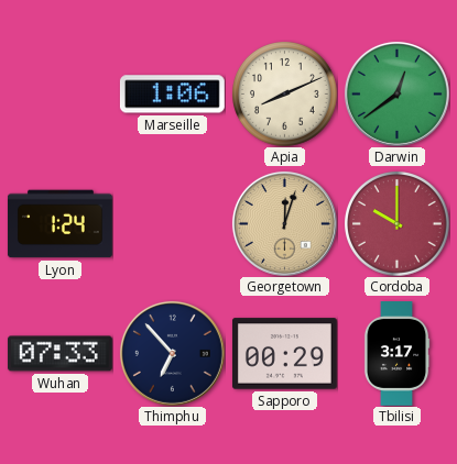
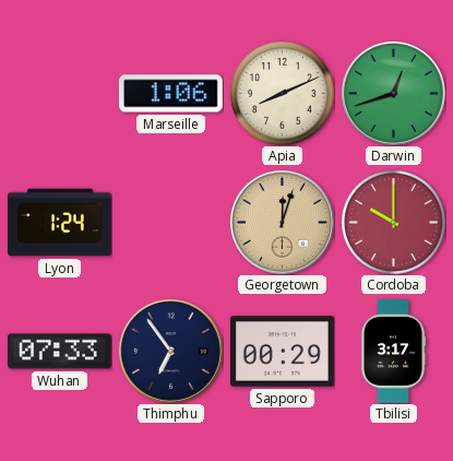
Darwin: 12:39 -> 12:42 (393, 93)
Thimphu: 6:53 -> 6:54 (170, 351)
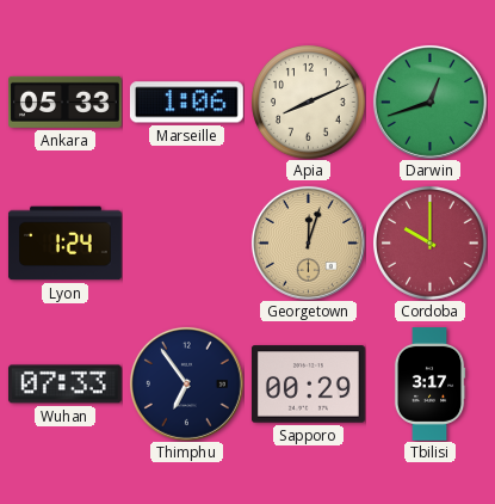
Ankara: none -> 05:33 (64, 102)
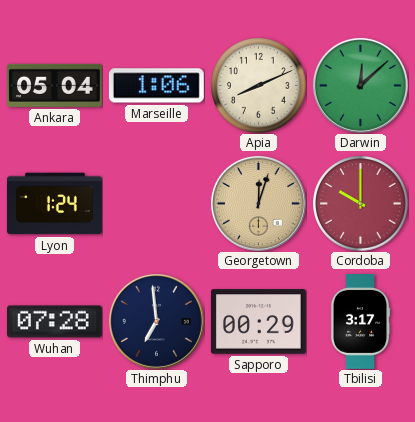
Ankara: 05:33 -> 05:04 (54, 85)
Darwin: 12:42 -> 12:08 (360, 85)
Wuhan: 07:33 -> 07:28 (54, 322)
Thimphu: 6:54 -> 6:59 (156, 321)
